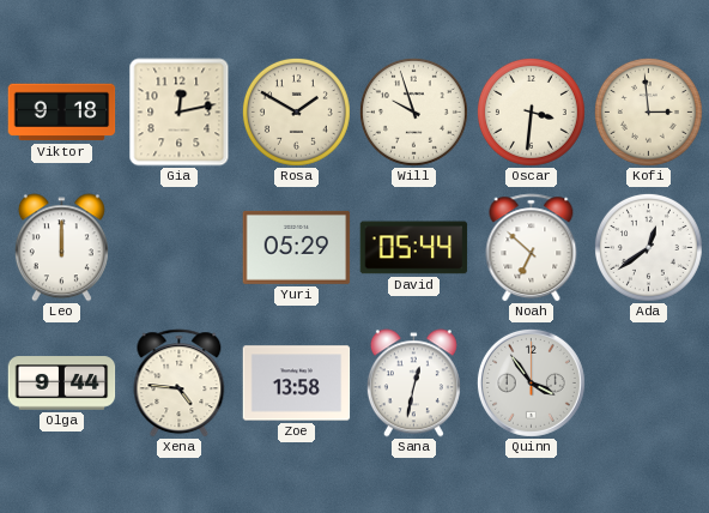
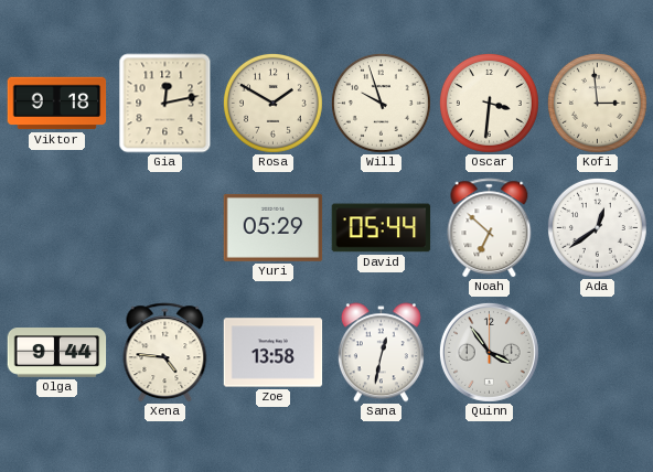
Leo: 12:00 -> none (61, 248)
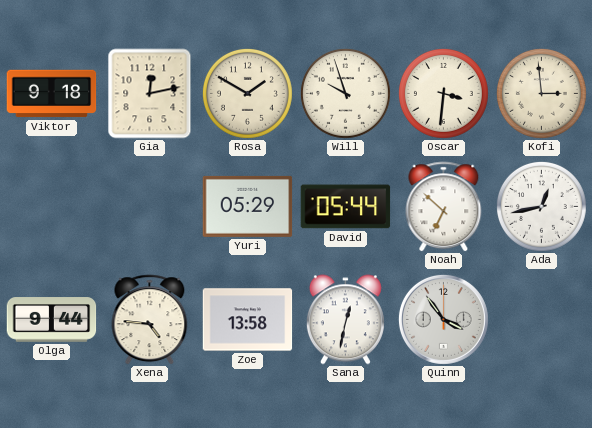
Ada: 12:39 -> 12:43 (541, 206)
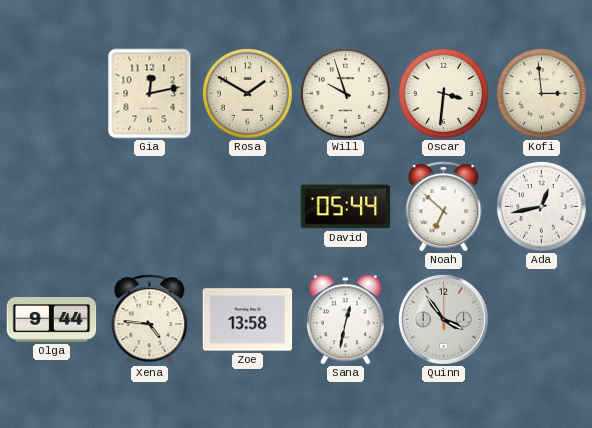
Viktor: 9:18 -> none (52, 94)
Yuri: 05:29 -> none (248, 206)
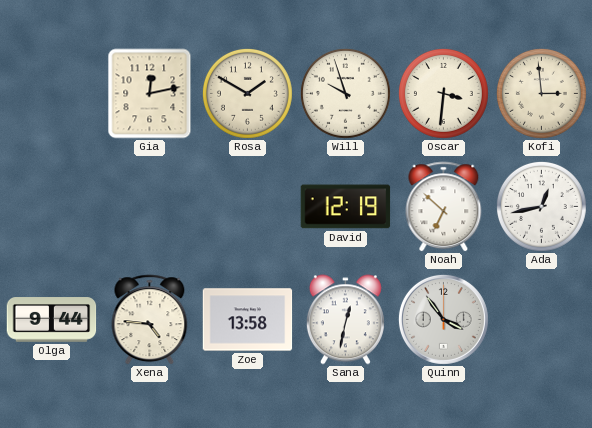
David: 05:44 -> 12:19 (346, 207)
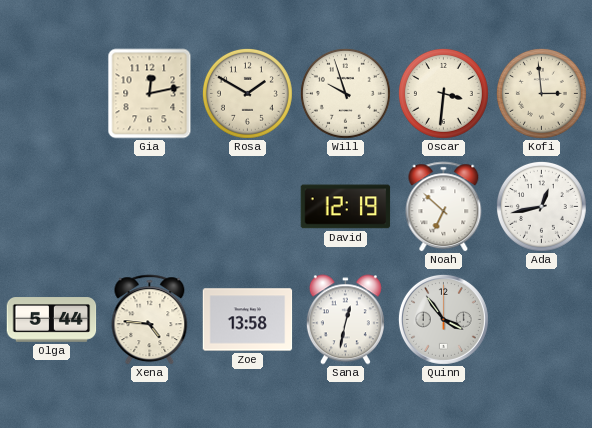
Olga: 9:44 -> 5:44 (52, 320)
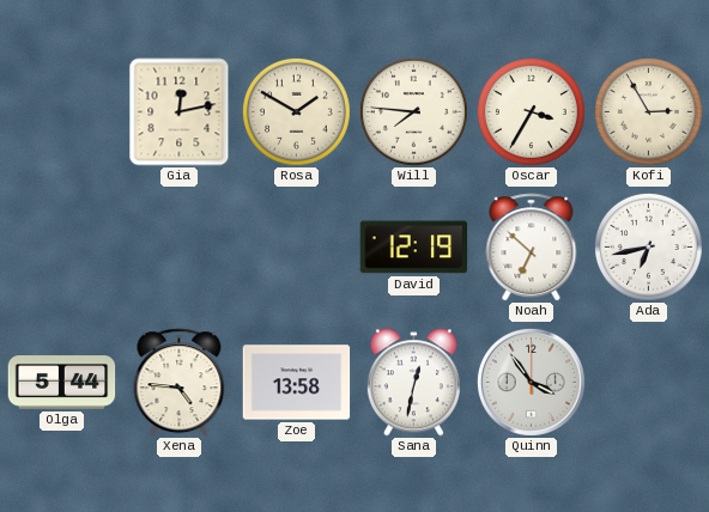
Will: 9:57 -> 7:46 (413, 111)
Oscar: 3:31 -> 3:35 (531, 111)
Kofi: 2:59 -> 2:55 (648, 111)
Ada: 12:43 -> 6:43 (648, 246)
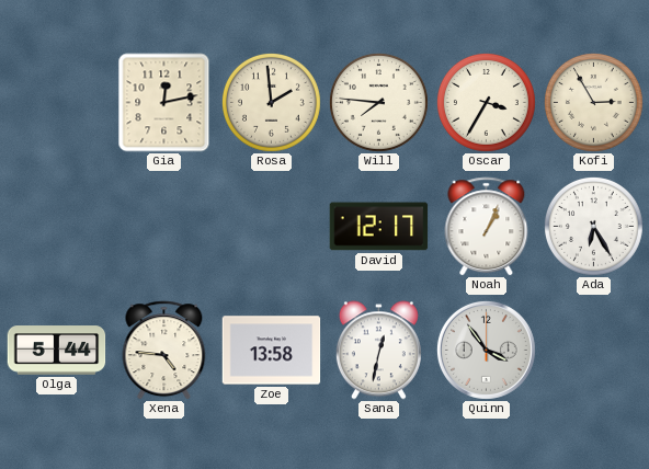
Rosa: 1:50 -> 1:59 (271, 102)
David: 12:19 -> 12:17 (379, 227)
Noah: 6:52 -> 1:04 (487, 227)
Ada: 6:43 -> 6:25 (593, 226)
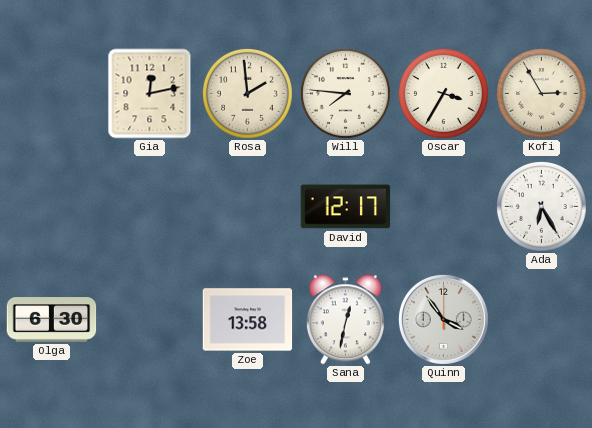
Noah: 1:04 -> none (487, 227)
Olga: 5:44 -> 6:30 (52, 320)
Xena: 4:46 -> none (164, 351)
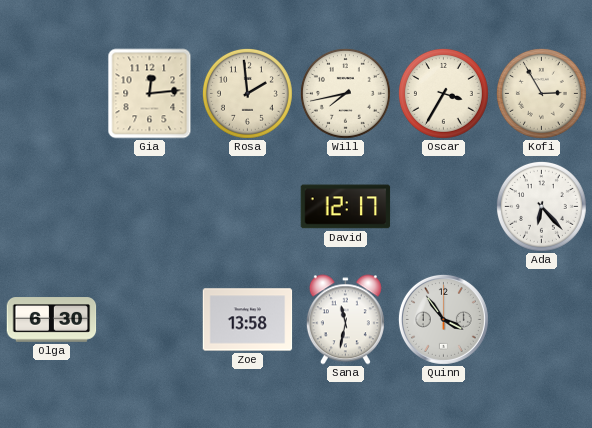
Gia: 12:13 -> 12:14 (150, 94)
Will: 7:46 -> 7:43 (345, 93)
Ada: 6:25 -> 6:23 (541, 206)
Sana: 12:32 -> 11:32 (345, 320)
